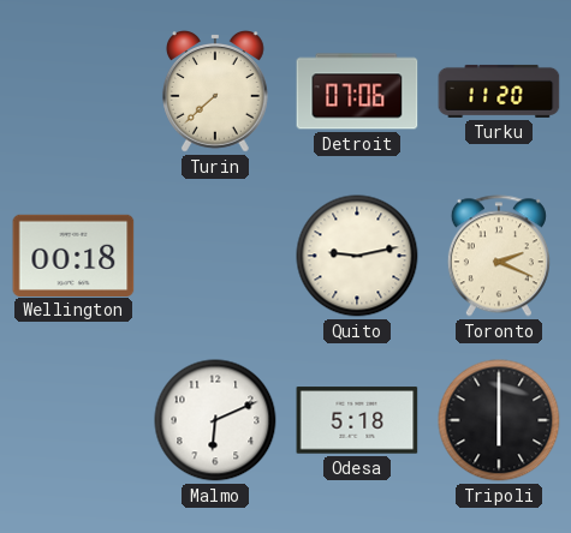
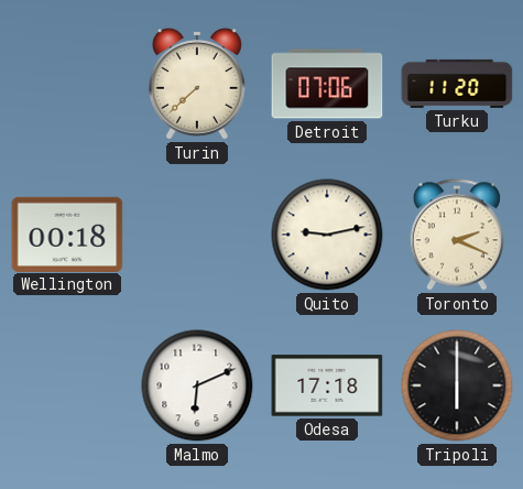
Odesa: 5:18 -> 17:18 (327, 385)
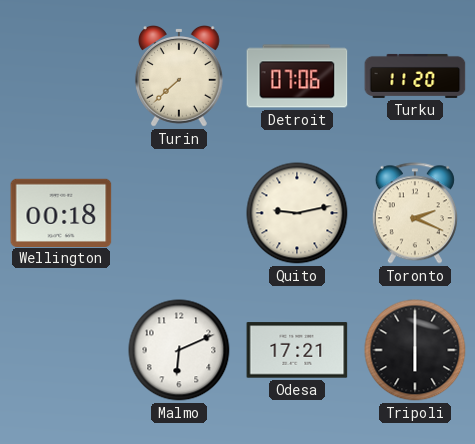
Odesa: 17:18 -> 17:21 (297, 350)
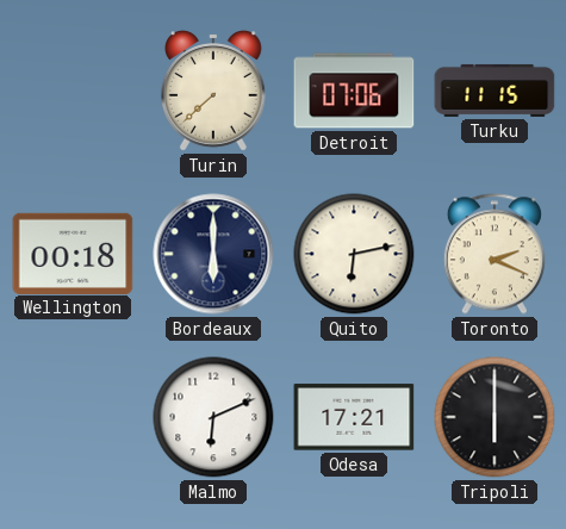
Turku: 11:20 -> 11:15 (495, 91)
Bordeaux: none -> 6:00 (213, 254)
Quito: 9:13 -> 6:13 (354, 254)
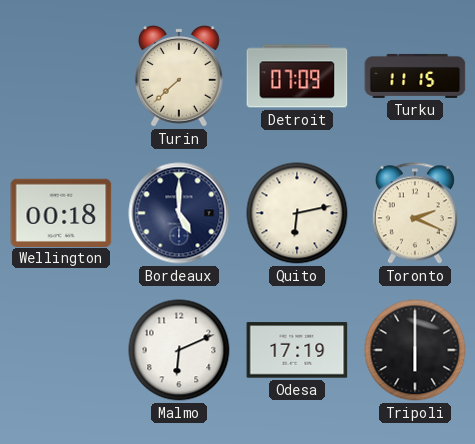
Detroit: 07:06 -> 07:09 (297, 76)
Bordeaux: 6:00 -> 5:00 (179, 213)
Odesa: 17:21 -> 17:19 (297, 350)
